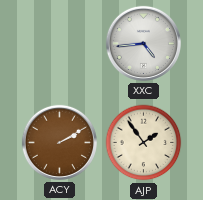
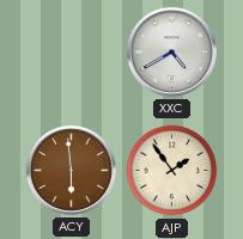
XXC: 4:44 -> 4:40 (171, 51)
ACY: 2:10 -> 5:59 (71, 170)
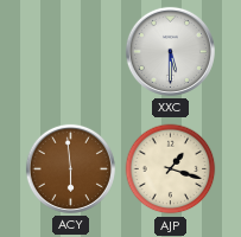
XXC: 4:40 -> 5:30 (170, 51)
AJP: 1:54 -> 1:18 (171, 169)
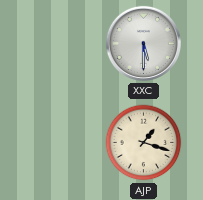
ACY: 5:59 -> none (70, 168)
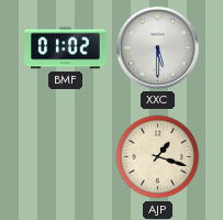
BMF: none -> 01:02 (66, 48)
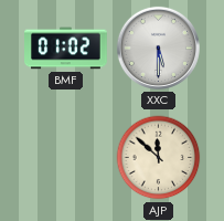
AJP: 1:18 -> 11:52 (159, 158)
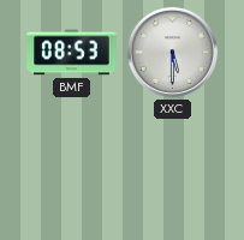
BMF: 01:02 -> 08:53 (72, 53)
AJP: 11:52 -> none (159, 158)
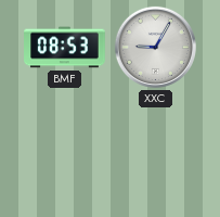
XXC: 5:30 -> 9:05 (155, 47)
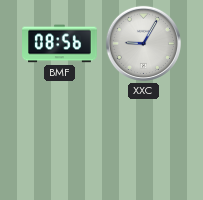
BMF: 08:53 -> 08:56 (60, 44)
